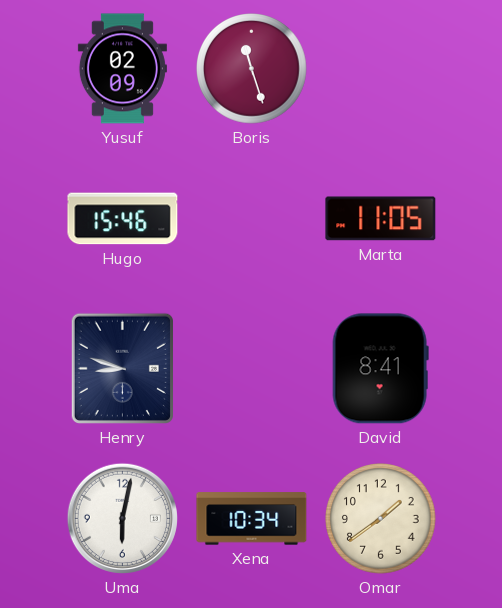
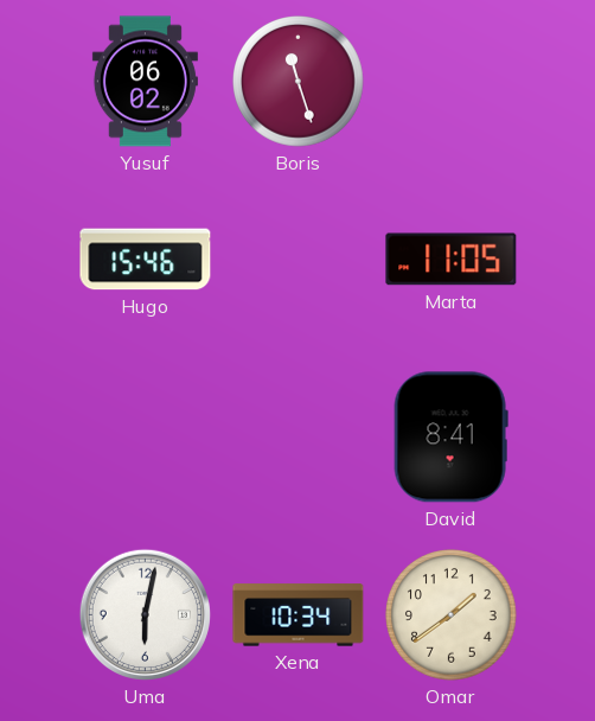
Yusuf: 02:09 -> 06:02 (145, 82)
Henry: 8:48 -> none (122, 368)
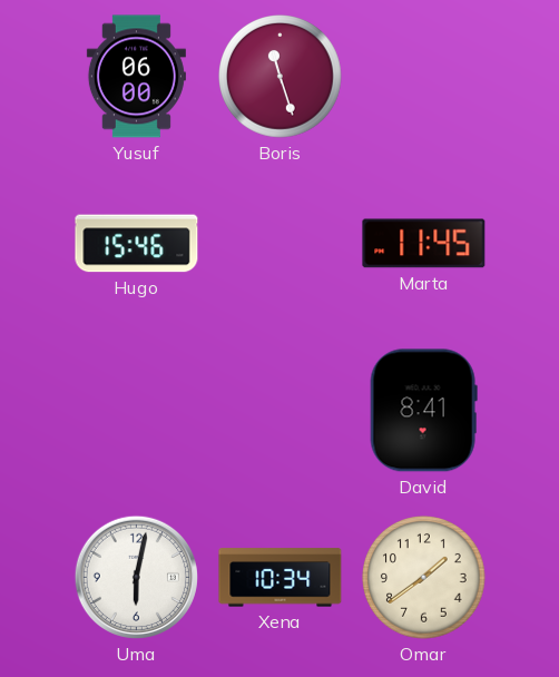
Yusuf: 06:02 -> 06:00 (136, 77)
Marta: 11:05 -> 11:45 (424, 244)
